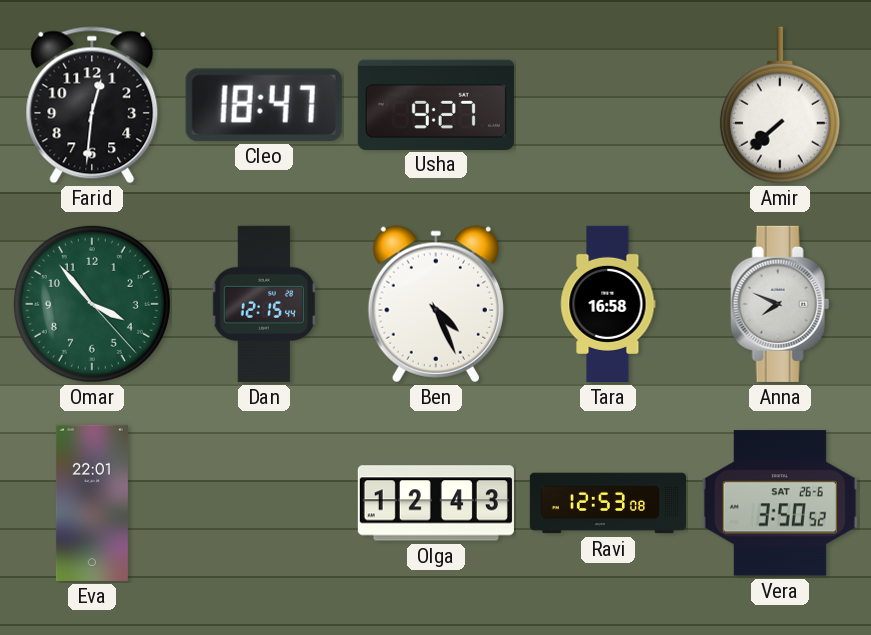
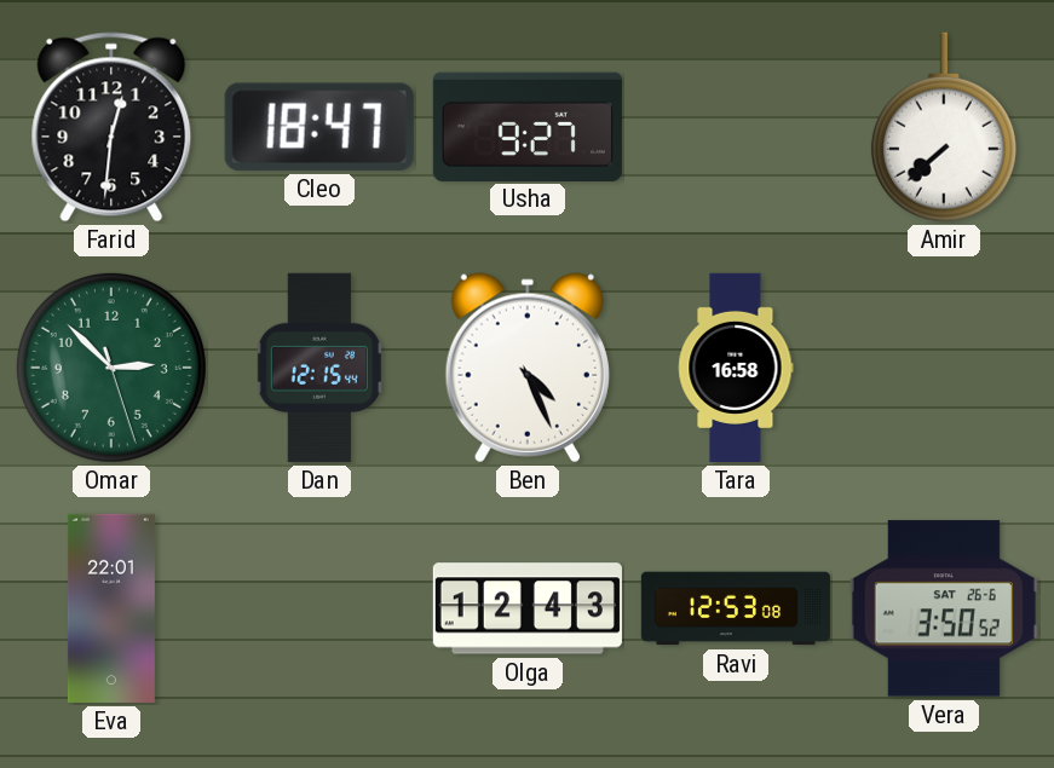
Omar: 3:53 -> 2:52 (111, 368)
Anna: 7:49 -> none (780, 304)
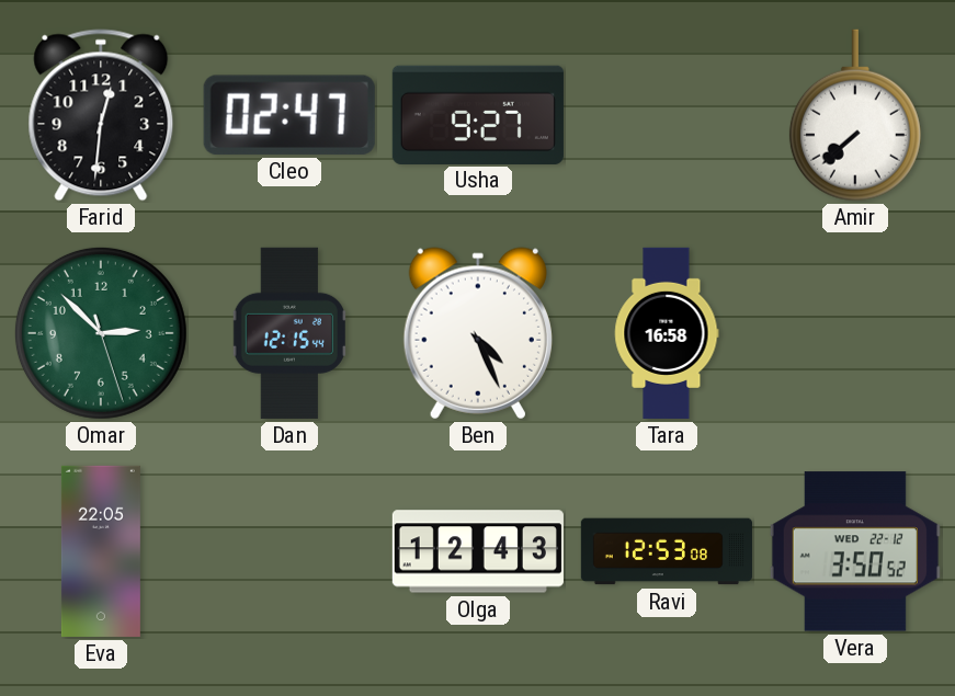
Cleo: 18:47 -> 02:47 (289, 115)
Eva: 22:01 -> 22:05 (101, 551)
Vera date: SAT 26-6 -> WED 22-12 (855, 551)
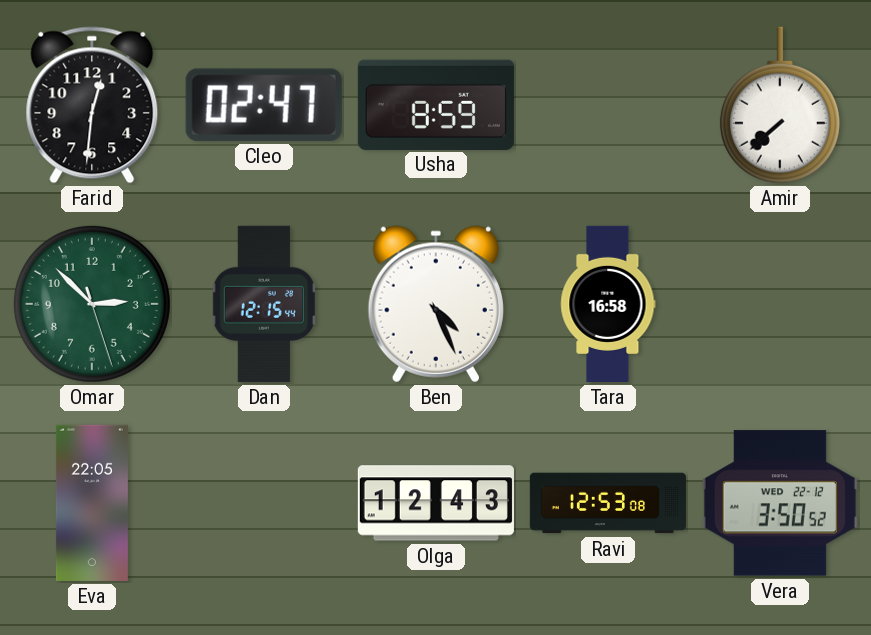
Usha: 9:27 -> 8:59 (436, 104)
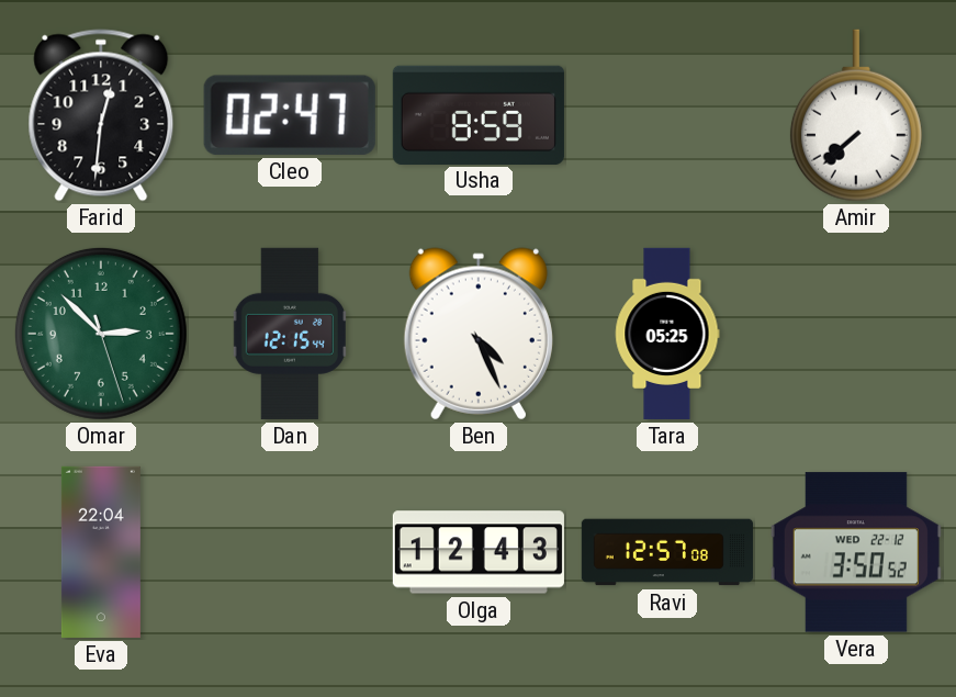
Tara: 16:58 -> 05:25 (667, 334)
Eva: 22:05 -> 22:04 (101, 552)
Ravi: 12:53 -> 12:57 (667, 552)
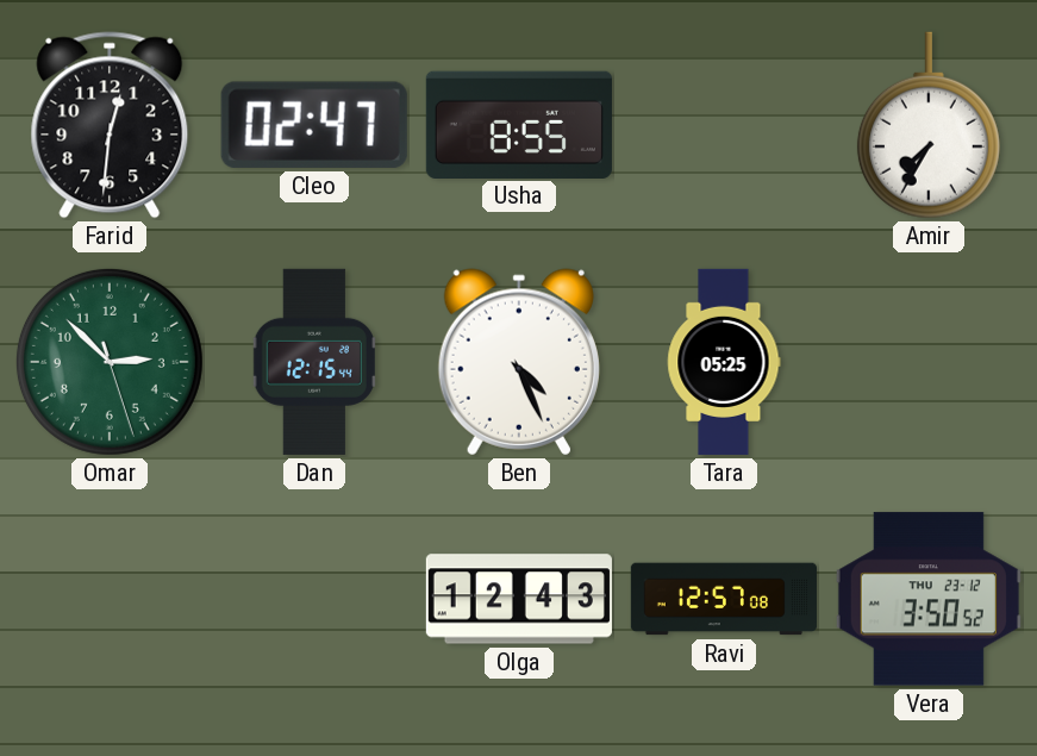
Usha: 8:59 -> 8:55 (519, 124)
Amir: 7:38 -> 7:35 (929, 125)
Eva: 22:04 -> none (101, 552)
Vera date: WED 22-12 -> THU 23-12 (929, 599)
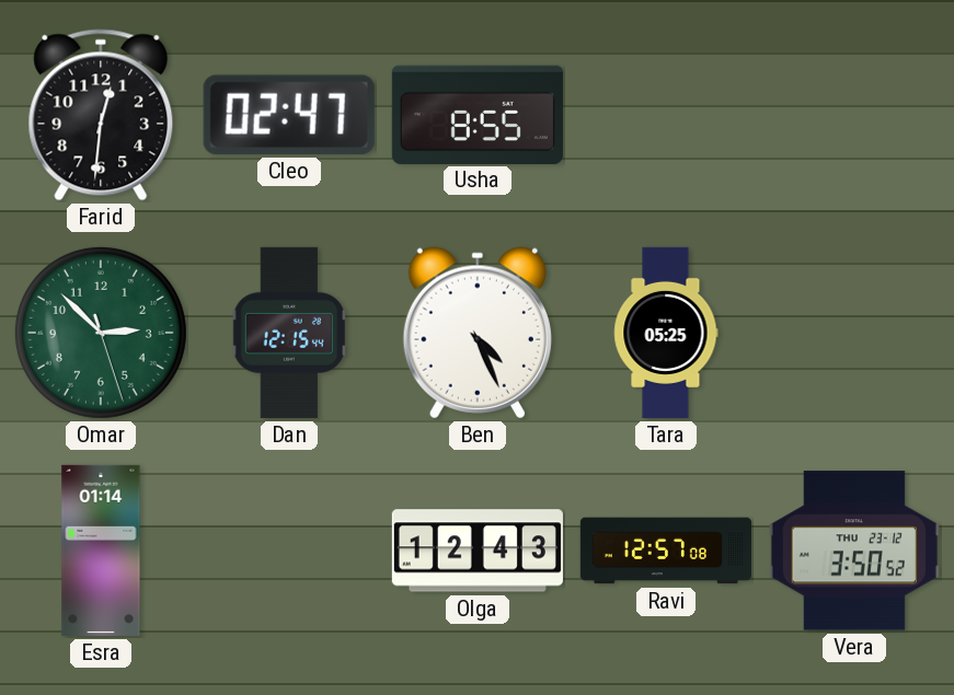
Amir: 7:35 -> none (929, 125)
Esra: none -> 01:14 (101, 551)
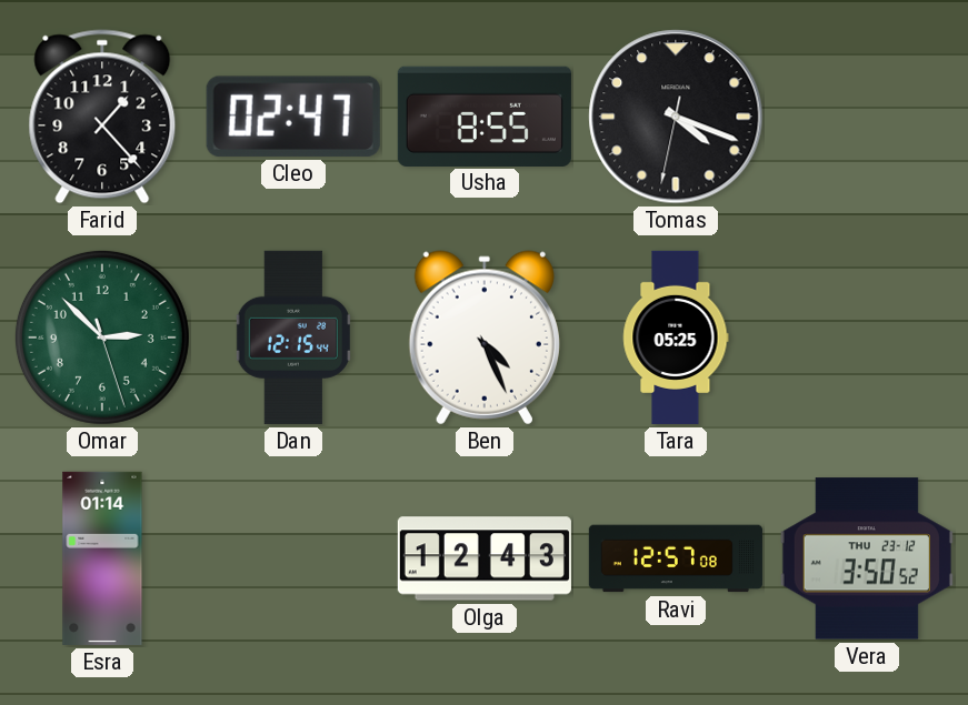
Farid: 12:31 -> 1:23 (102, 117)
Tomas: none -> 4:18 (676, 117)
